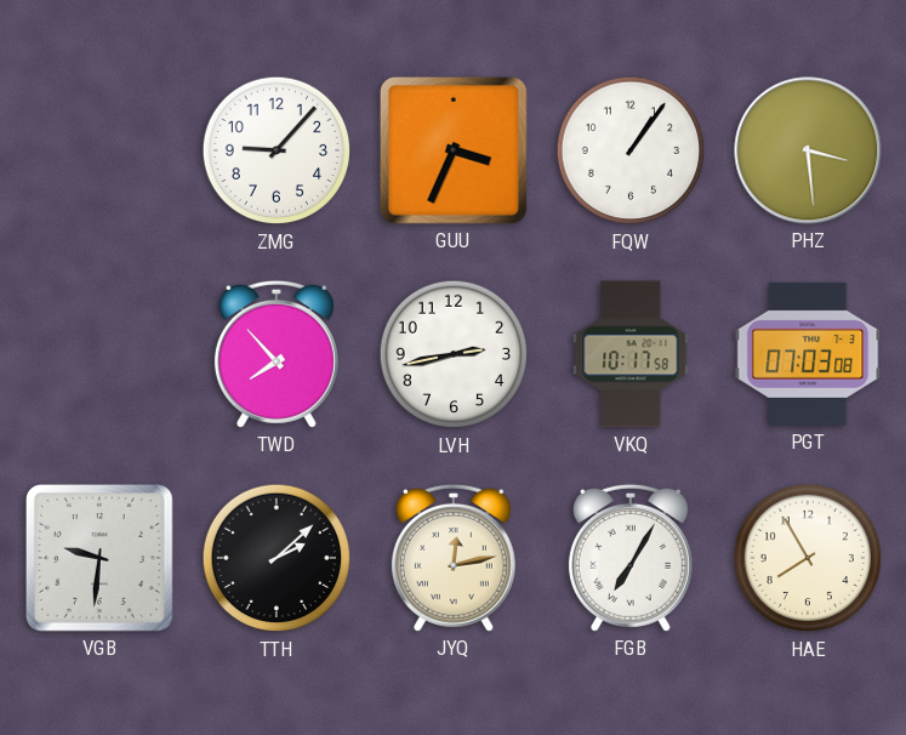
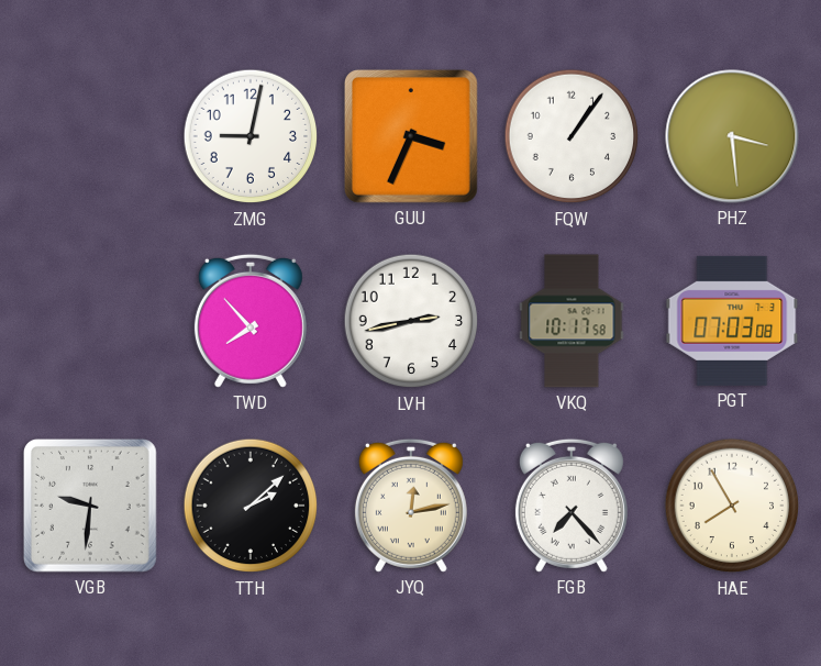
ZMG: 9:07 -> 9:02 (251, 136)
FGB: 7:05 -> 7:23 (572, 506)
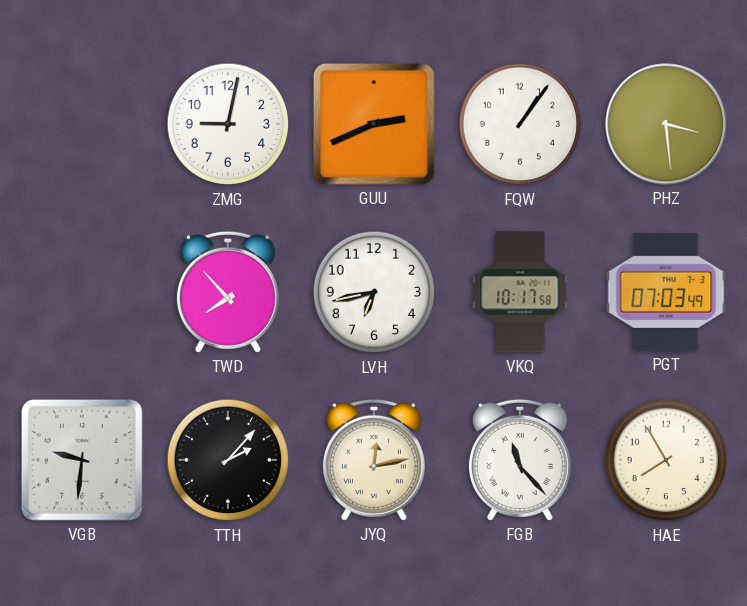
GUU: 3:34 -> 2:41 (374, 124)
LVH: 2:43 -> 6:43 (374, 292)
PGT: 07:03:08 -> 07:03:49 (666, 292)
TTH: 2:08 -> 2:07 (228, 460)
FGB: 7:23 -> 11:23 (520, 460)
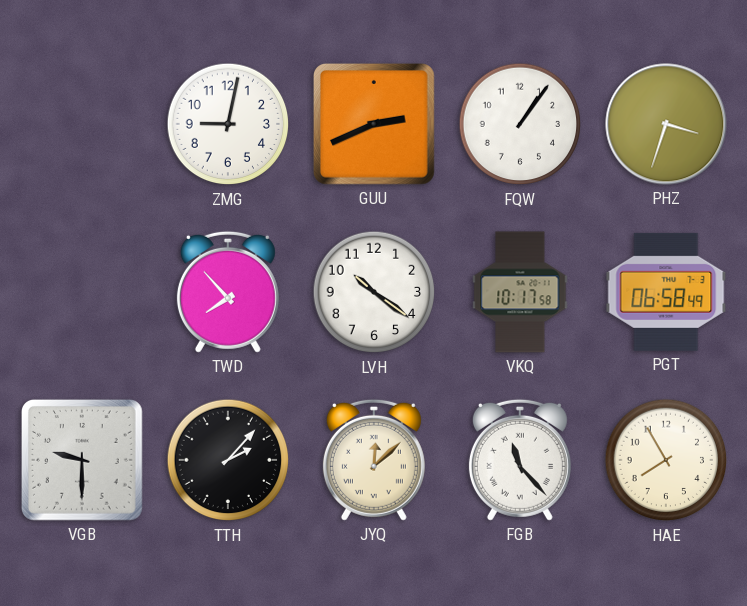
PHZ: 3:29 -> 3:33 (666, 124)
LVH: 6:43 -> 10:21 (374, 292)
PGT: 07:03 -> 06:58 (666, 292)
VGB: 9:31 -> 9:30 (82, 460)
JYQ: 12:13 -> 12:08 (374, 460)
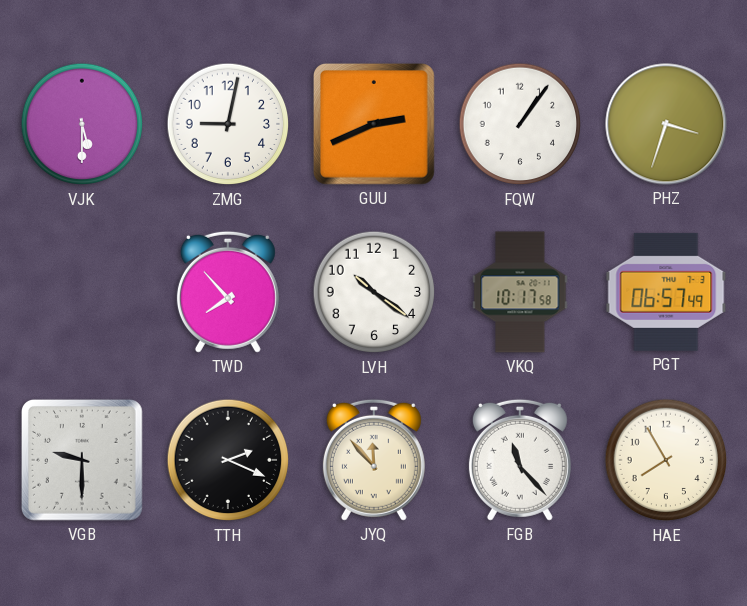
VJK: none -> 5:30 (82, 124)
PGT: 06:58 -> 06:57 (666, 292)
TTH: 2:07 -> 2:19 (228, 460)
JYQ: 12:08 -> 11:53 (374, 460)
